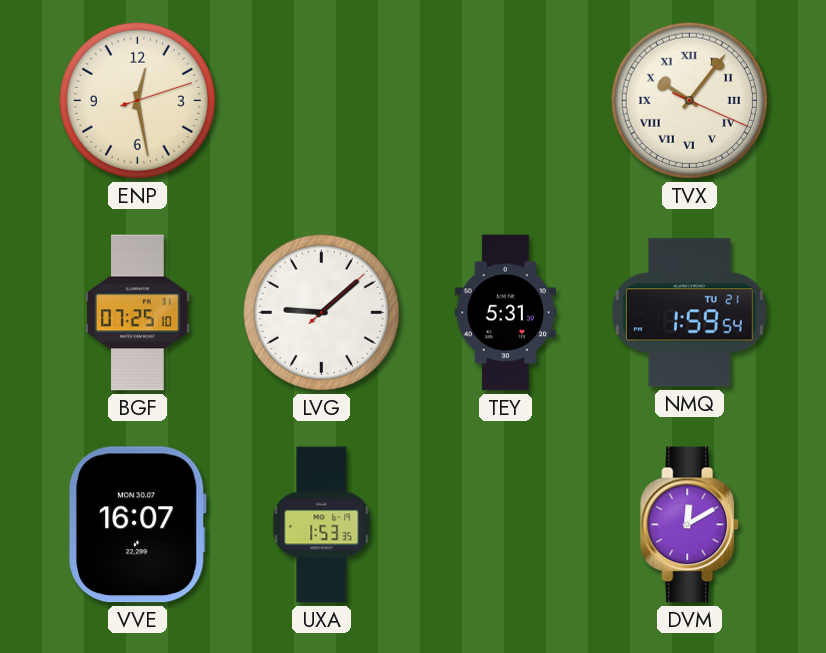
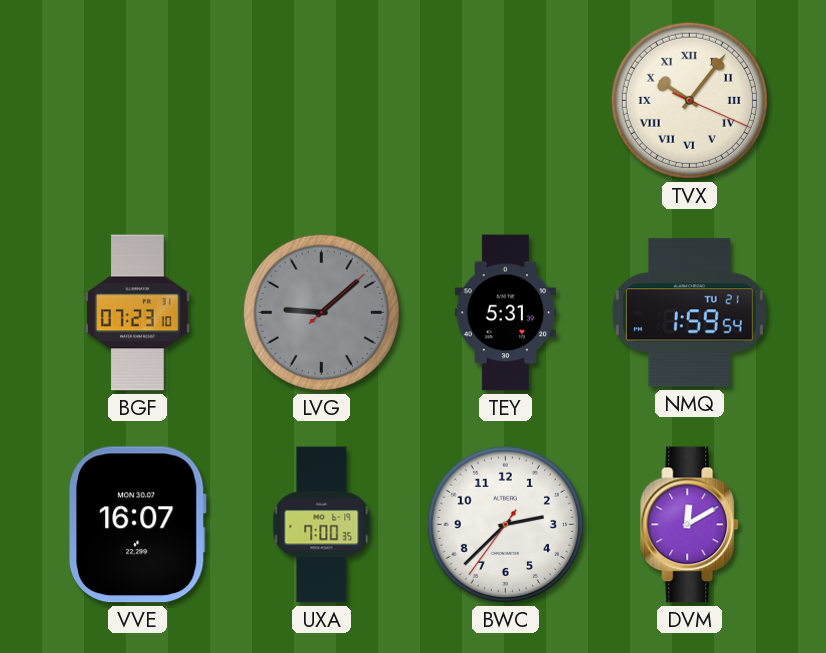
ENP: 12:28 -> none (137, 100)
BGF: 07:25 -> 07:23 (138, 313)
LVG dial: white -> grey (321, 312)
UXA: 1:53 -> 7:00 (322, 525)
BWC: none -> 2:37 (505, 524)
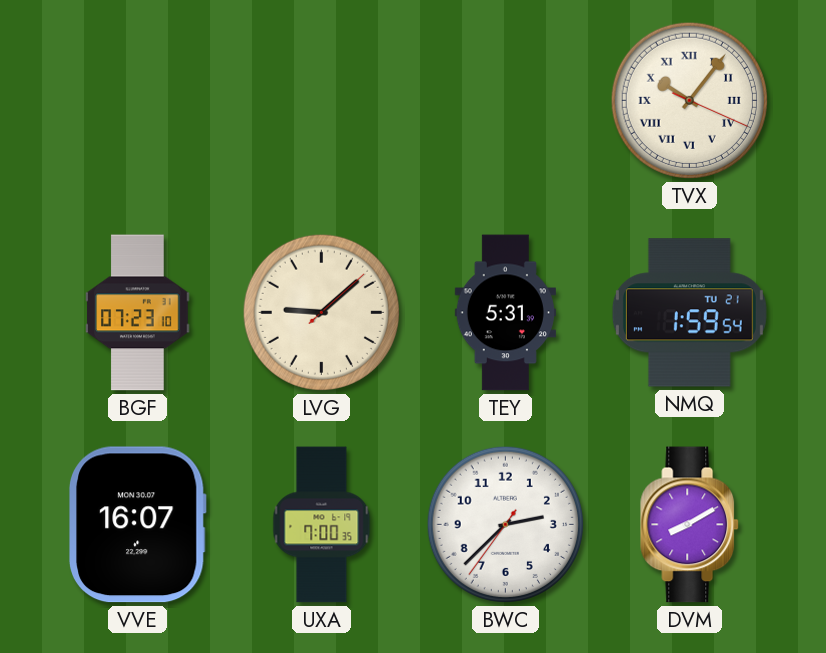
LVG dial: grey -> cream (321, 312)
DVM: 12:10 -> 8:10 (690, 525)
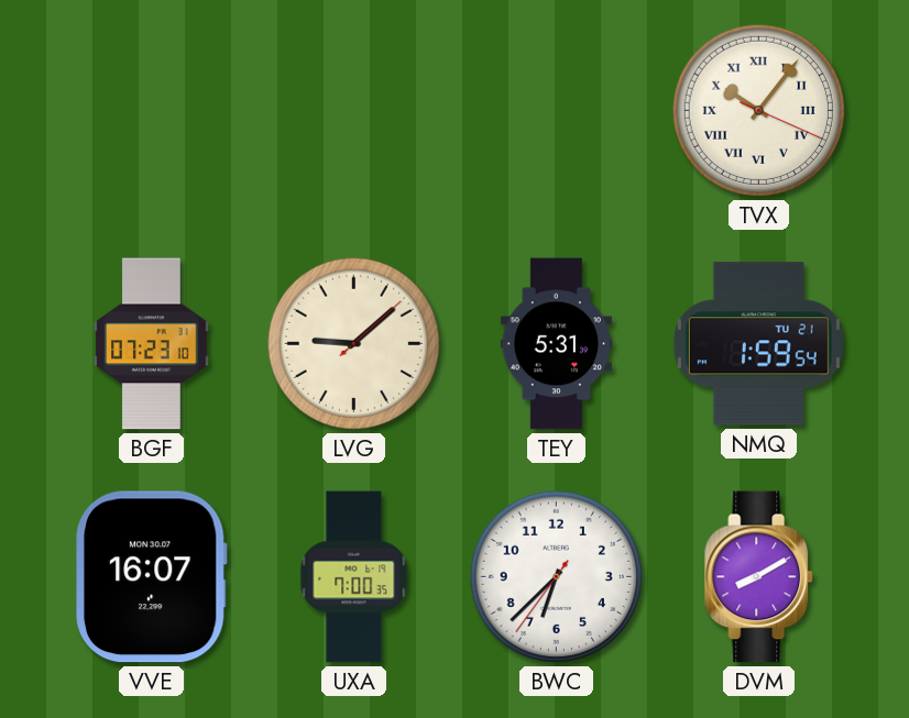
BWC: 2:37 -> 6:37 (556, 576)
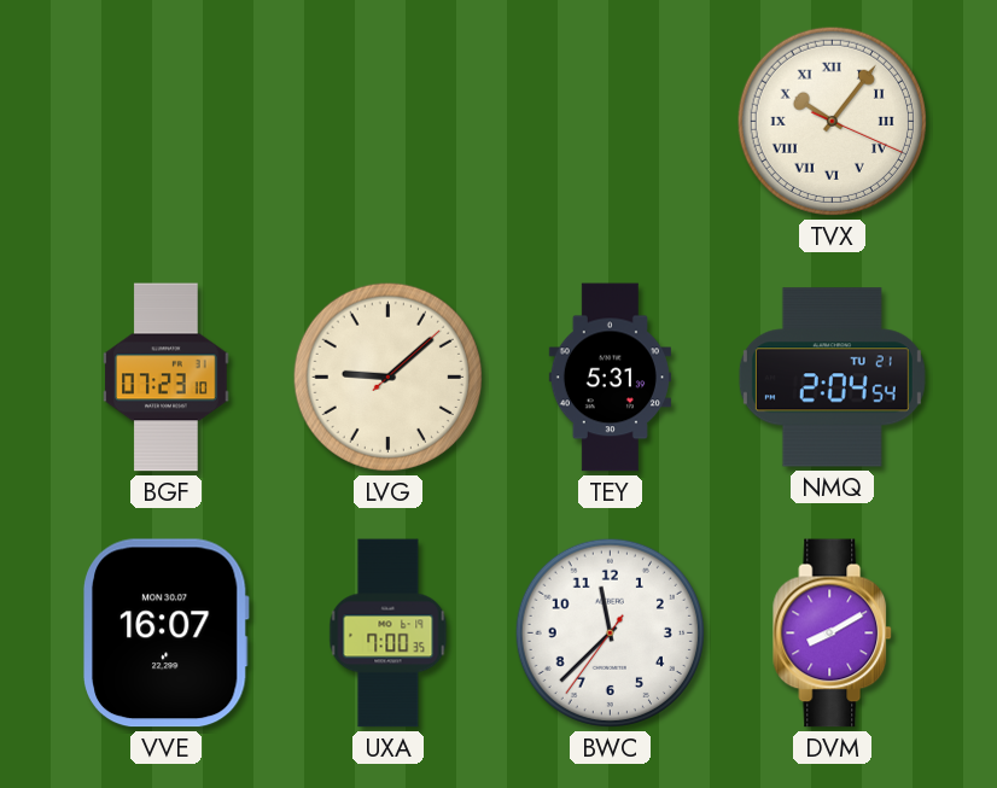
NMQ: 1:59 -> 2:04 (832, 378)
BWC: 6:37 -> 11:37 (610, 632)
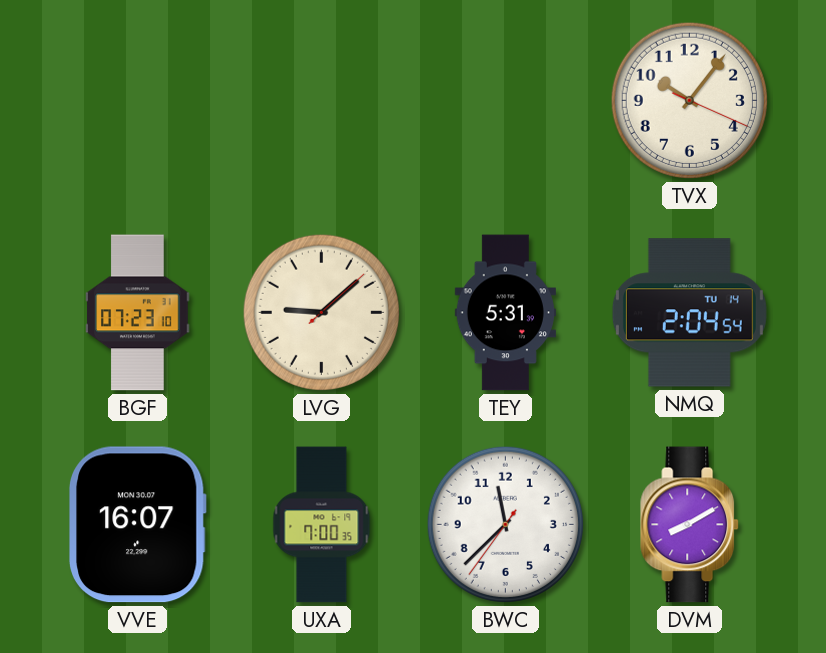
TVX numerals: Roman -> Arabic (689, 100)
NMQ date: TU 21 -> TU 14 (689, 313)
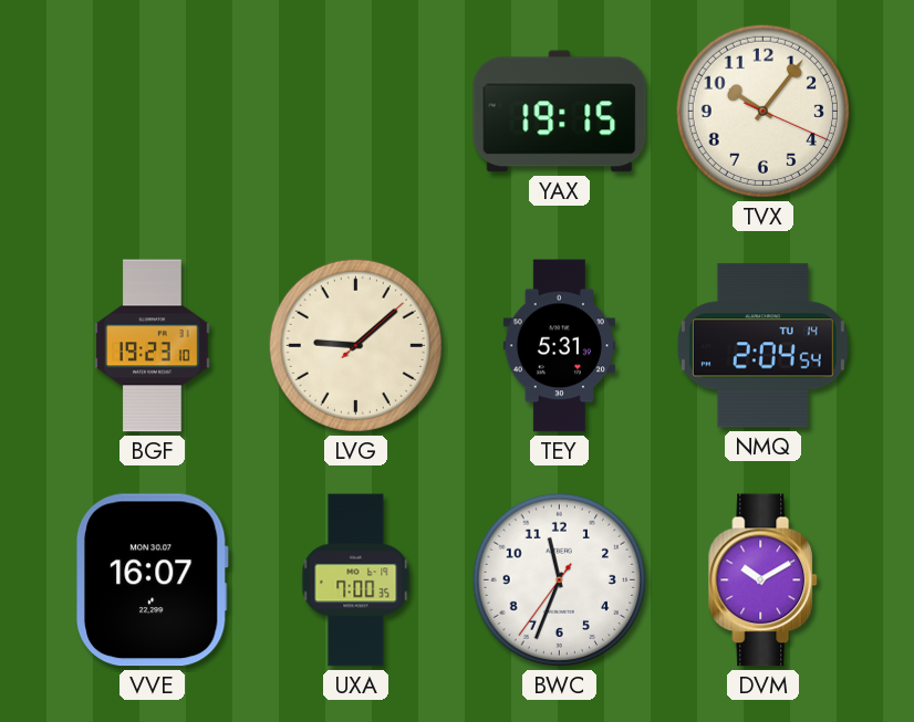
YAX: none -> 19:15 (560, 112)
BGF: 07:23 -> 19:23 (153, 346)
BWC: 11:37 -> 11:33 (559, 579)
DVM: 8:10 -> 10:10 (764, 580)
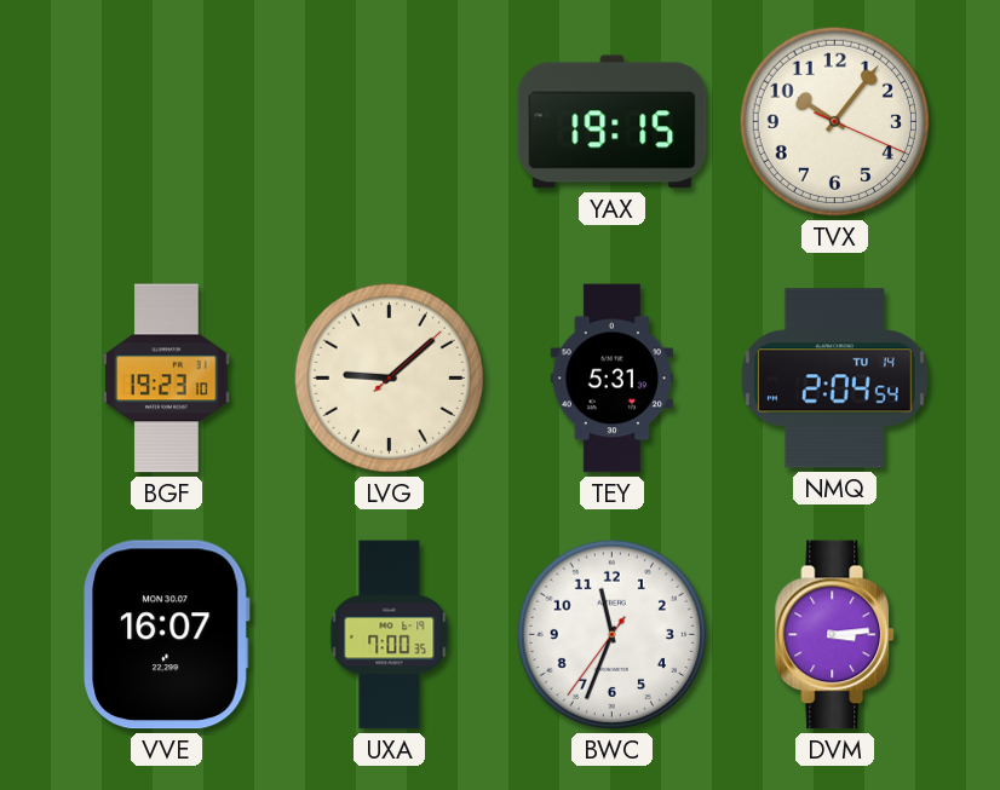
DVM: 10:10 -> 3:14 (835, 635)
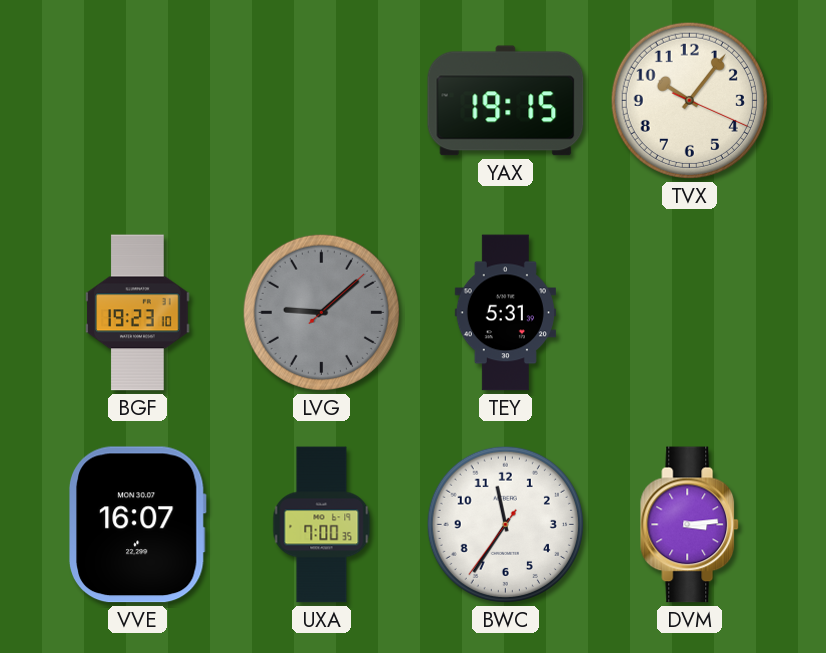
LVG dial: cream -> grey (321, 312)
NMQ: 2:04 -> none (834, 379)
BWC: 11:33 -> 11:35 (505, 524)
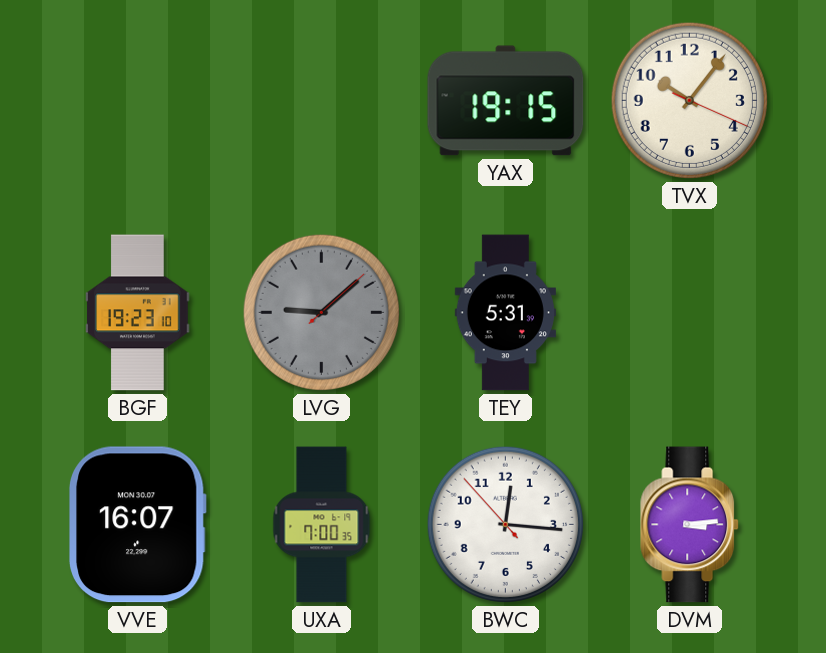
BWC: 11:35 -> 12:15 (505, 524)
